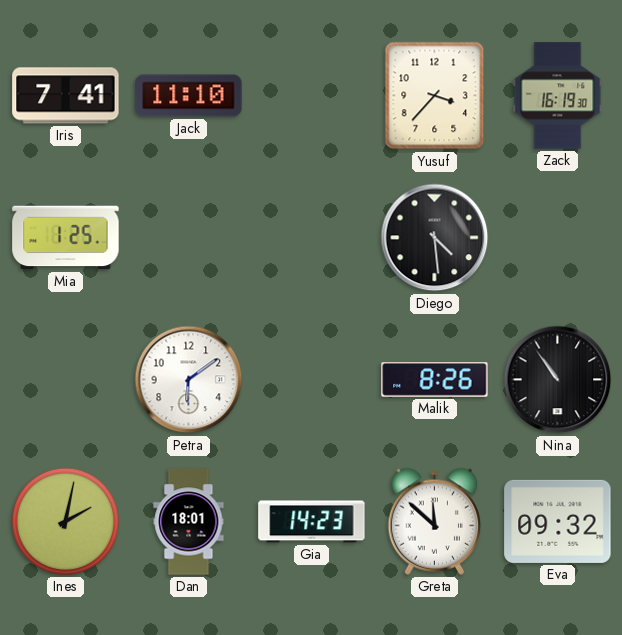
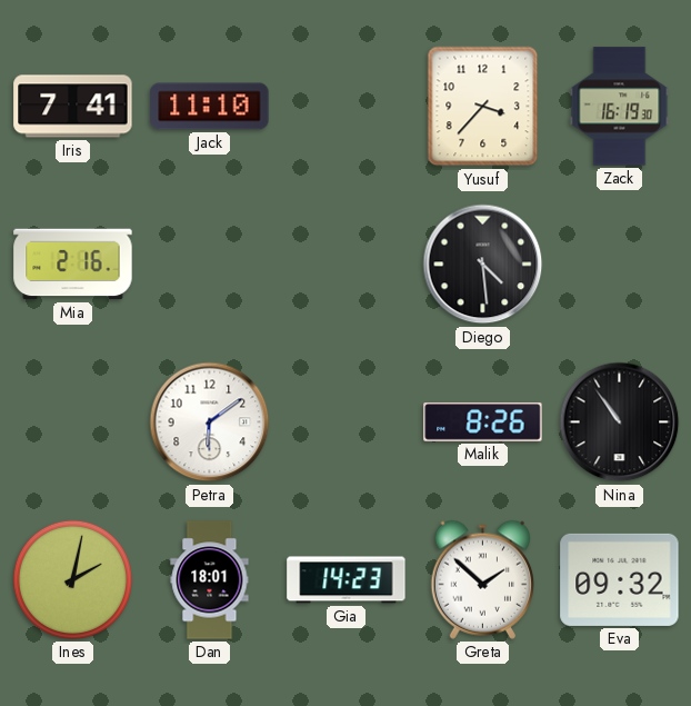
Mia: 1:25 -> 2:16 (73, 265)
Greta: 11:52 -> 1:52 (483, 579)
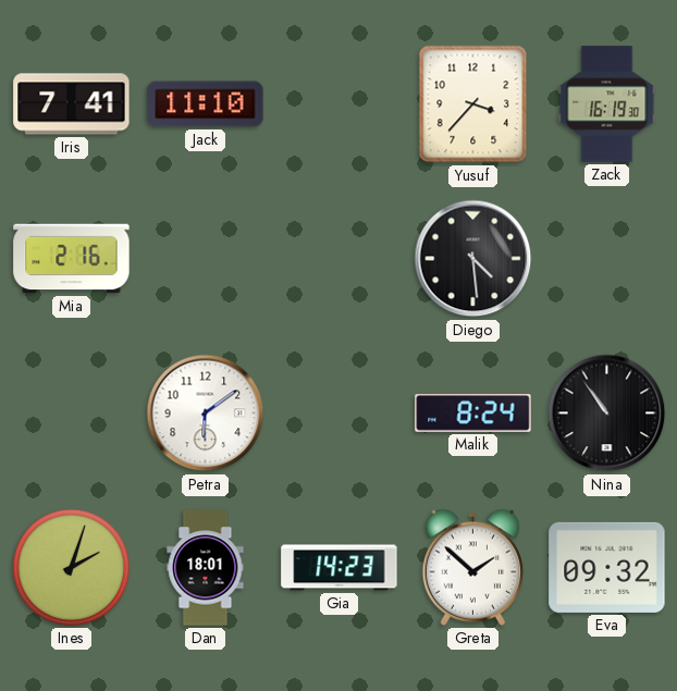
Malik: 8:26 -> 8:24 (473, 414)
Ines: 2:02 -> 2:03 (71, 567)
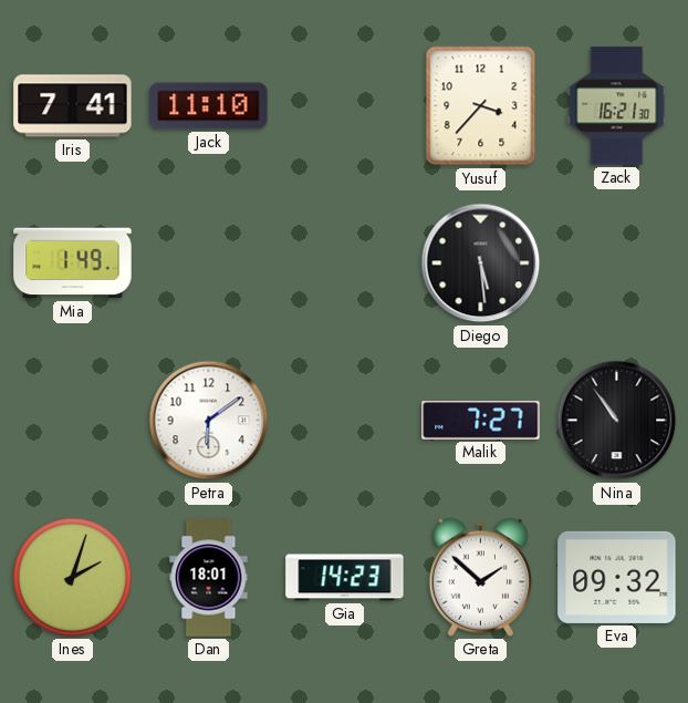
Zack: 16:19 -> 16:21 (617, 106)
Mia: 2:16 -> 1:49 (73, 263)
Diego: 4:29 -> 5:29 (481, 263)
Malik: 8:24 -> 7:27 (481, 421)
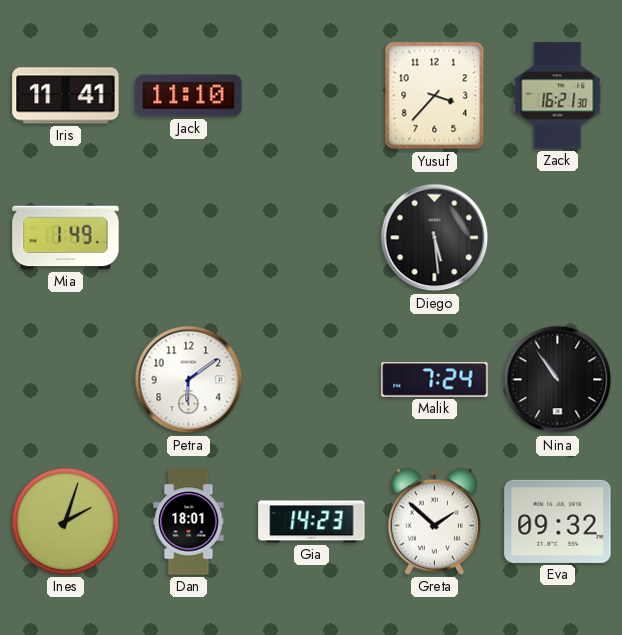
Iris: 7:41 -> 11:41 (66, 96)
Malik: 7:27 -> 7:24 (435, 380)
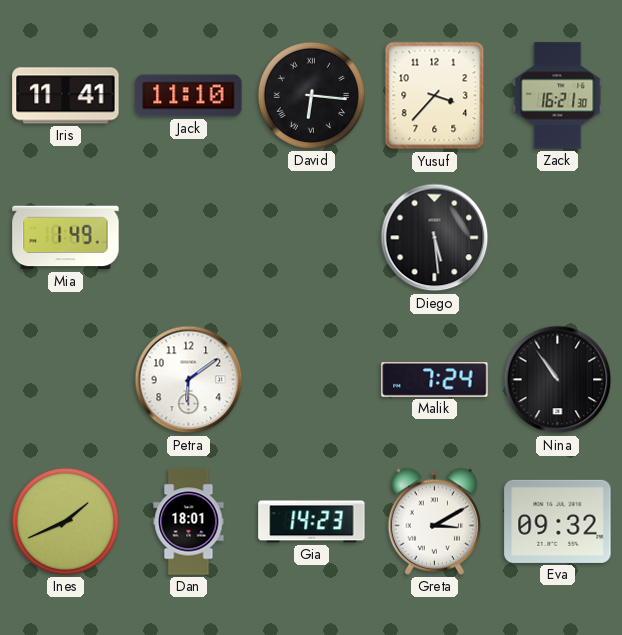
David: none -> 6:16 (311, 95)
Ines: 2:03 -> 1:41 (65, 521)
Greta: 1:52 -> 3:10 (435, 521)
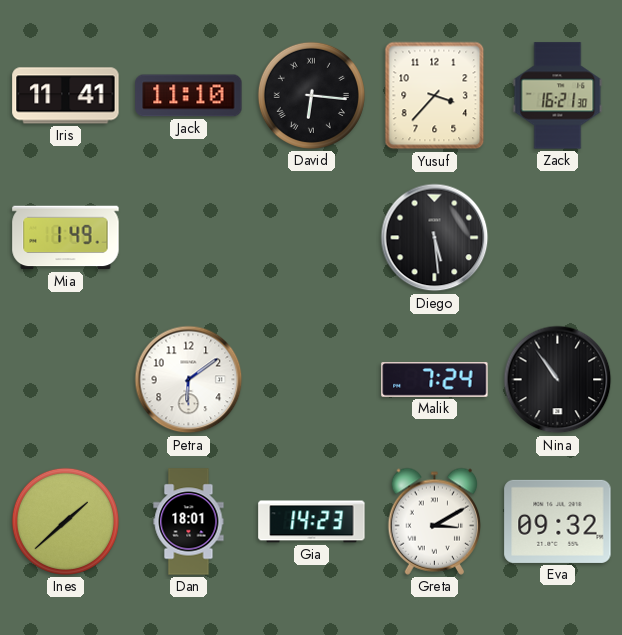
Ines: 1:41 -> 1:38 (65, 521)
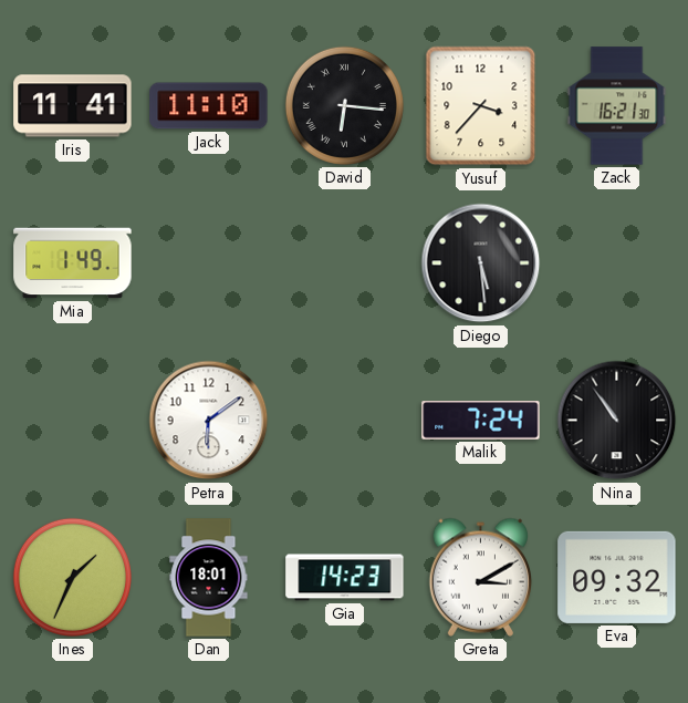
Ines: 1:38 -> 1:34 (72, 577)
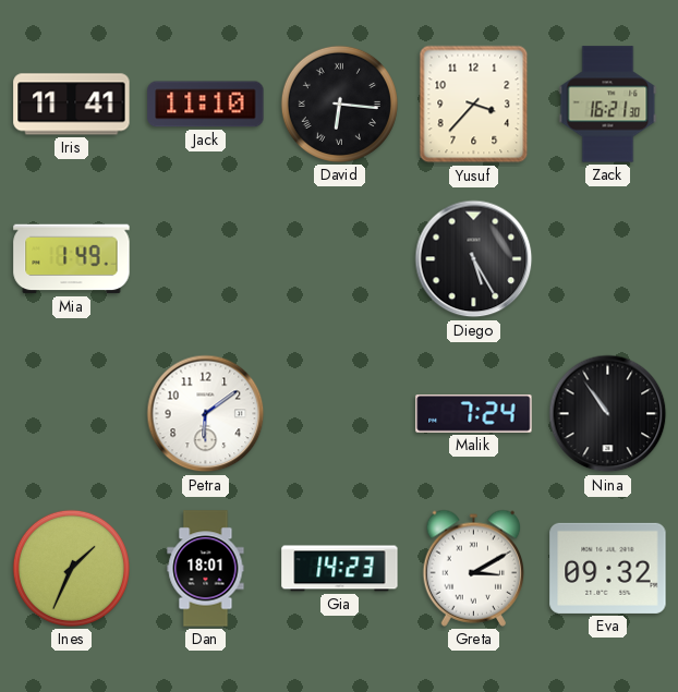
Diego: 5:29 -> 5:25 (474, 259)
